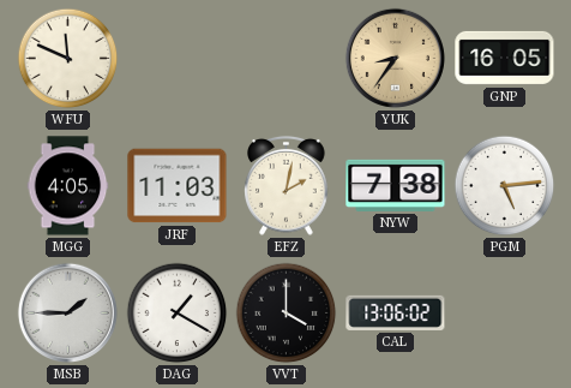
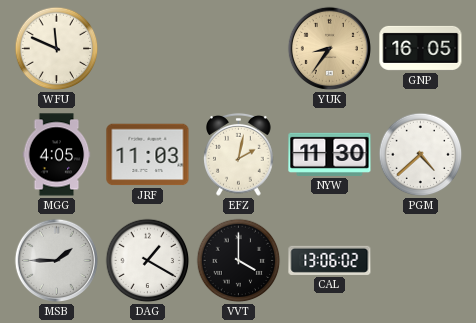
NYW: 7:38 -> 11:30 (330, 154)
PGM: 5:14 -> 4:38 (421, 155)
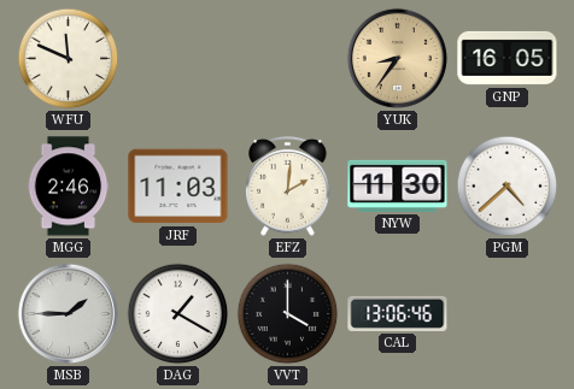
MGG: 4:05 -> 2:46 (69, 187)
EFZ: 2:02 -> 2:01 (288, 185)
CAL: 13:06:02 -> 13:06:46 (398, 313)
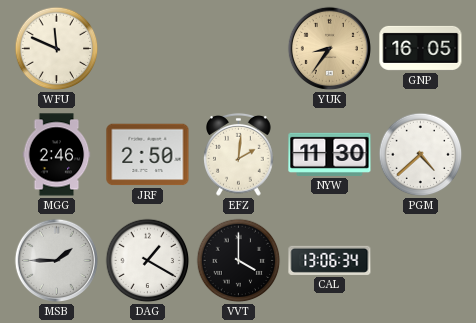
JRF: 11:03 -> 2:50 (148, 155)
CAL: 13:06:46 -> 13:06:34 (330, 260)
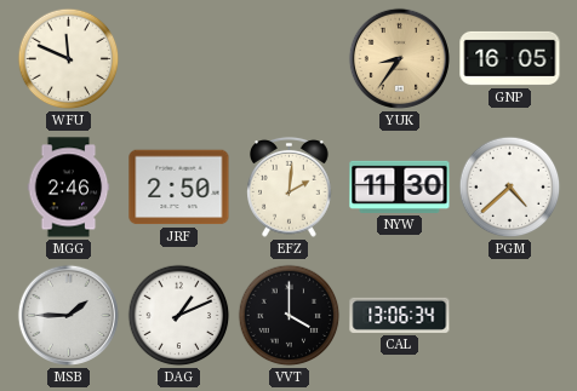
DAG: 1:20 -> 1:11 (179, 316)
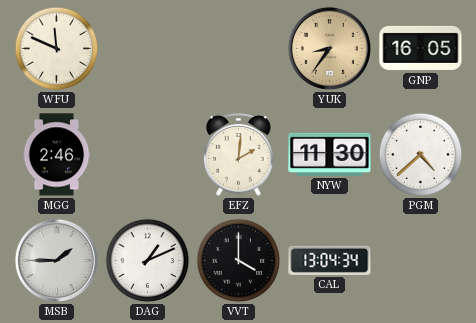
JRF: 2:50 -> none (179, 188)
CAL: 13:06 -> 13:04 (330, 260)
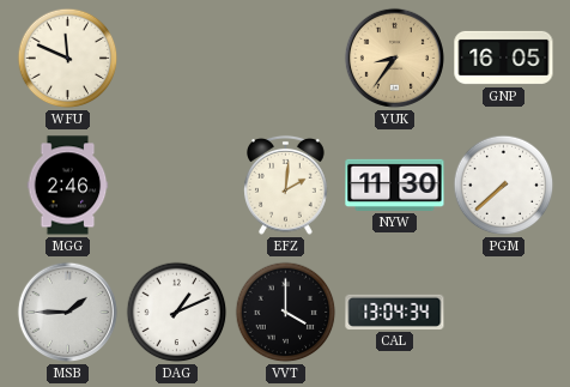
PGM: 4:38 -> 7:38 (504, 186)
